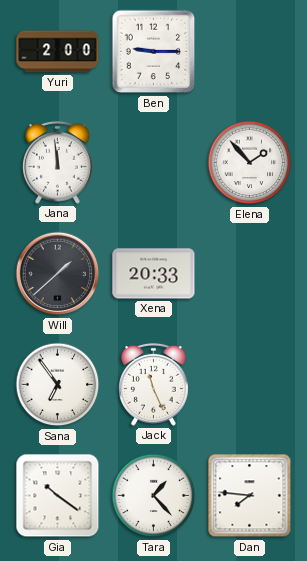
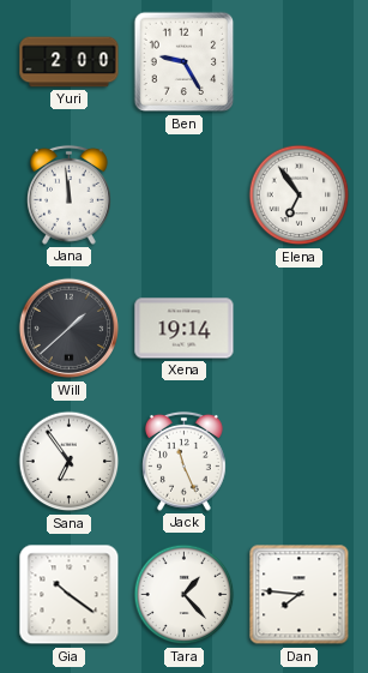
Ben: 9:15 -> 9:25 (185, 62)
Elena: 1:53 -> 6:54 (300, 196)
Xena: 20:33 -> 19:14 (185, 329)
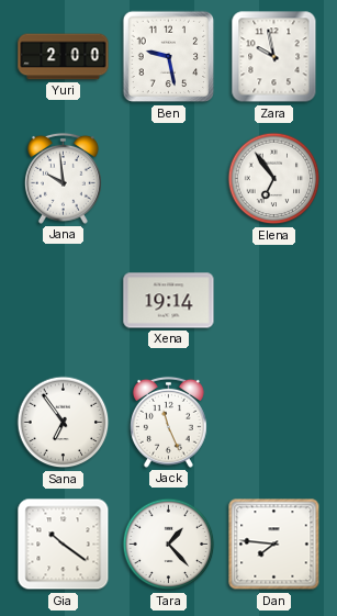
Ben: 9:25 -> 9:28 (169, 57)
Zara: none -> 9:58 (274, 57)
Jana: 11:59 -> 9:59 (63, 178)
Will: 1:38 -> none (70, 329)
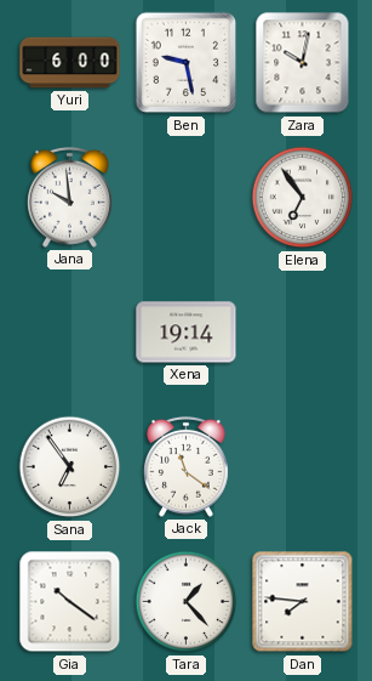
Yuri: 2:00 -> 6:00 (70, 63)
Zara: 9:58 -> 10:02 (303, 63)
Jack: 11:26 -> 11:21 (185, 466)
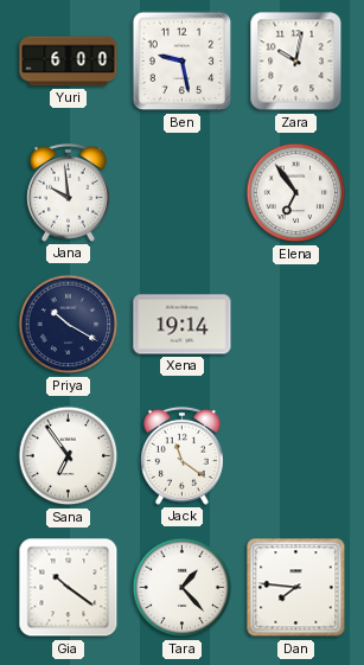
Priya: none -> 10:20 (69, 325)
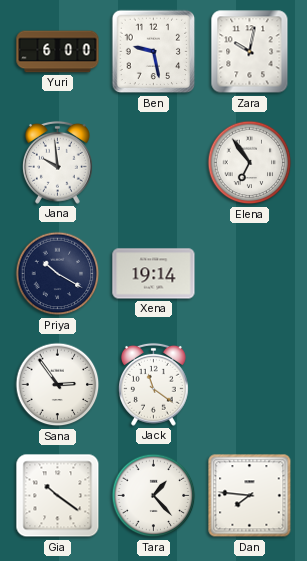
Sana: 6:54 -> 2:54 (58, 385)
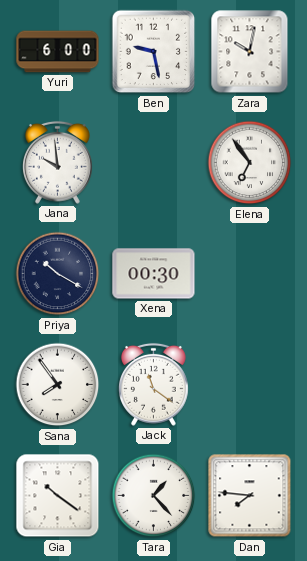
Xena: 19:14 -> 00:30 (154, 274)
Sana: 2:54 -> 7:54 (58, 385)
